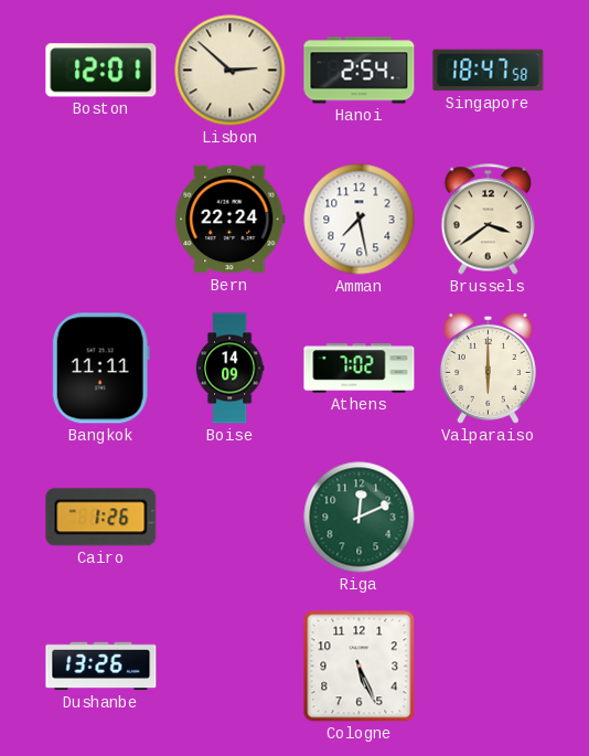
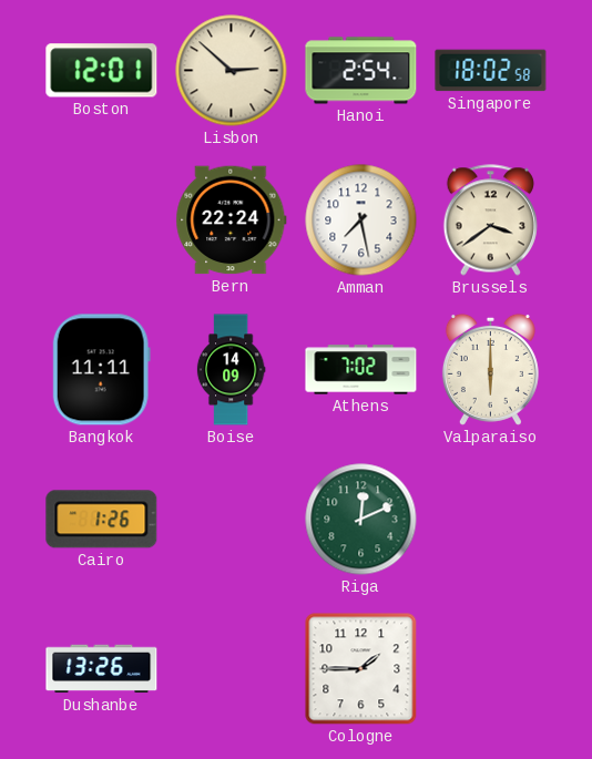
Singapore: 18:47 -> 18:02 (491, 71)
Cologne: 5:26 -> 1:45 (361, 669)
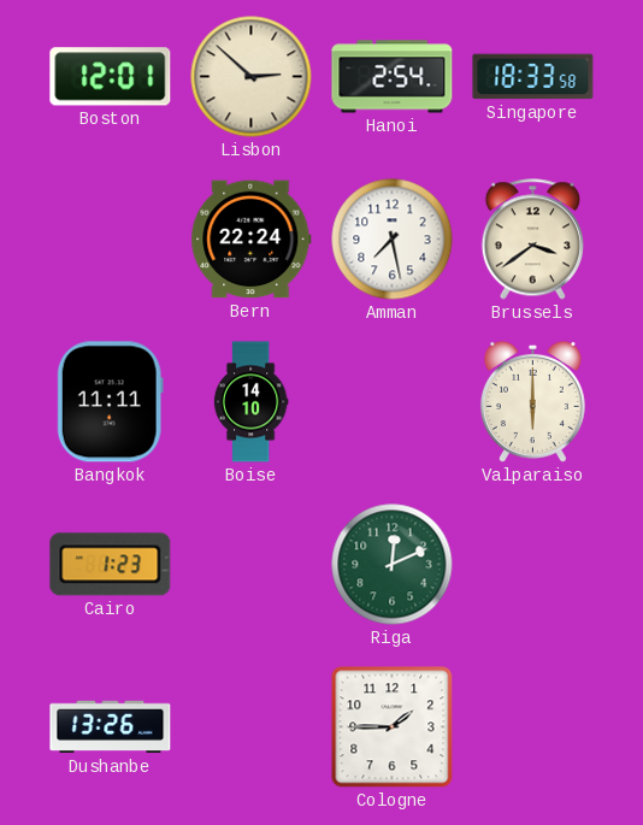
Singapore: 18:02 -> 18:33 (533, 77)
Boise: 14:09 -> 14:10 (250, 402)
Athens: 7:02 -> none (361, 370)
Cairo: 1:26 -> 1:23 (111, 565)
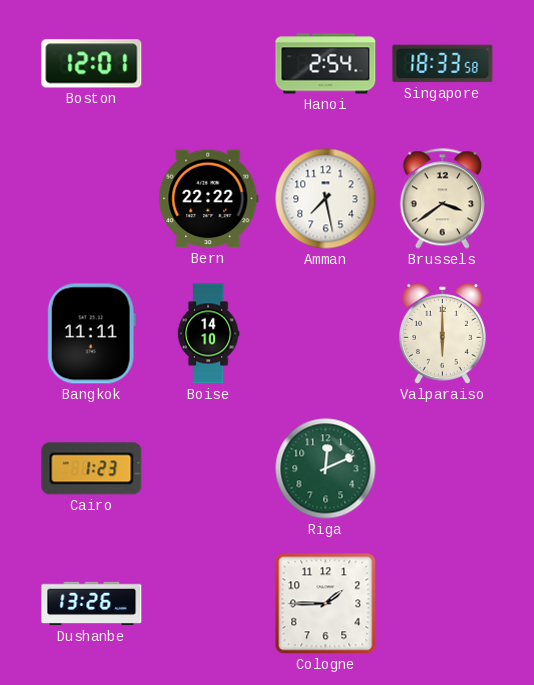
Lisbon: 2:52 -> none (252, 77)
Bern: 22:24 -> 22:22 (209, 199)
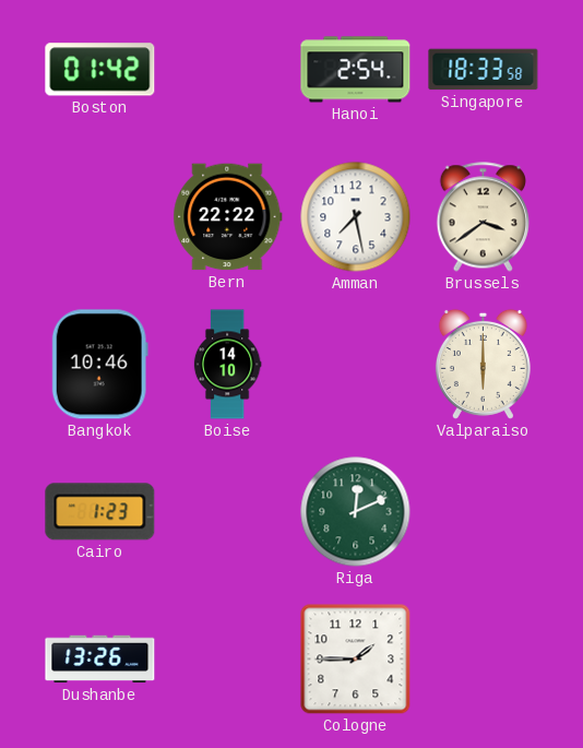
Boston: 12:01 -> 01:42 (100, 70)
Bangkok: 11:11 -> 10:46 (99, 365)
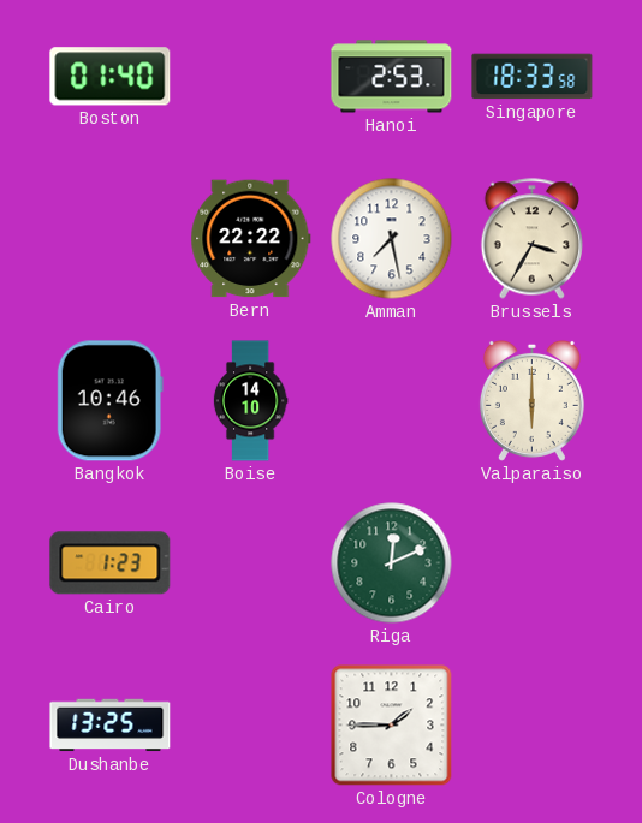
Boston: 01:42 -> 01:40 (111, 77)
Hanoi: 2:54 -> 2:53 (392, 77)
Brussels: 3:39 -> 3:35 (531, 239)
Dushanbe: 13:26 -> 13:25 (111, 726)
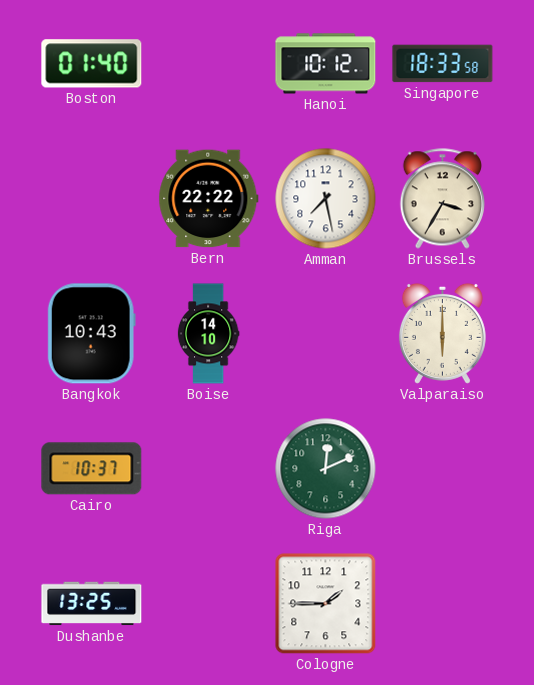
Hanoi: 2:53 -> 10:12 (326, 64)
Bangkok: 10:46 -> 10:43 (91, 334)
Cairo: 1:23 -> 10:37 (92, 469)
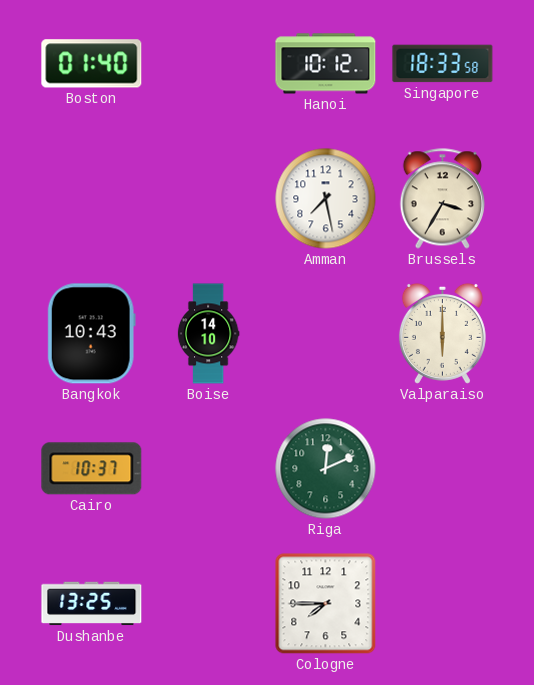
Bern: 22:22 -> none (209, 199)
Cologne: 1:45 -> 7:45 (326, 604)
